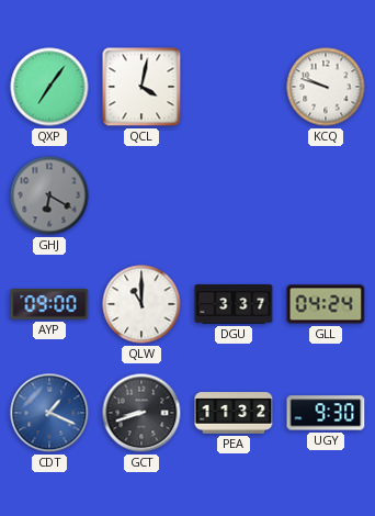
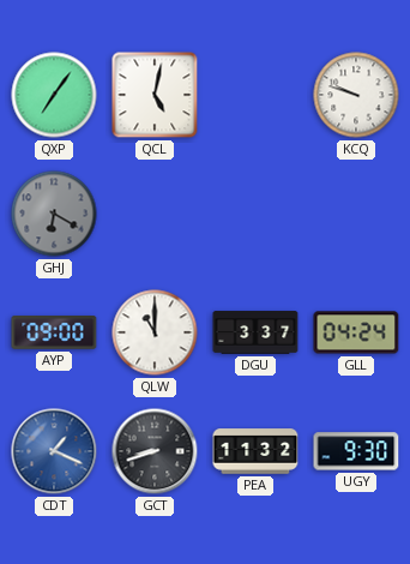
QCL: 4:02 -> 5:02 (155, 95)
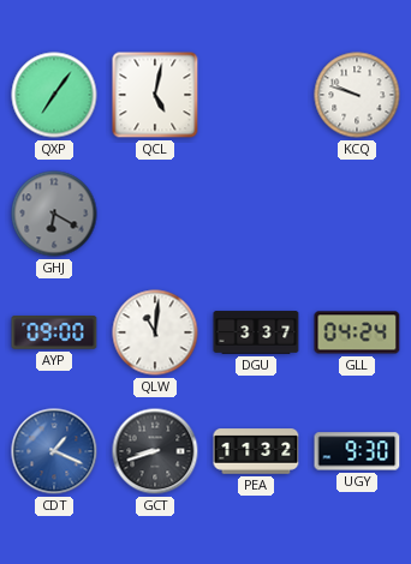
QLW: 11:00 -> 11:01 (155, 332)
